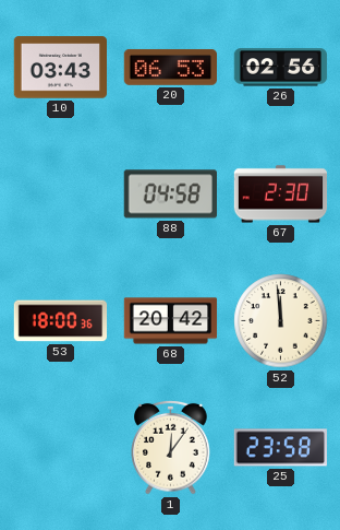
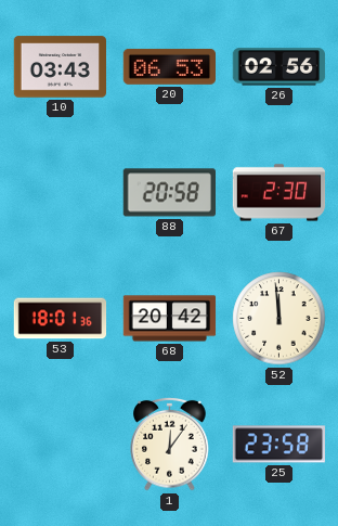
88: 04:58 -> 20:58 (169, 193)
53: 18:00 -> 18:01 (61, 319)
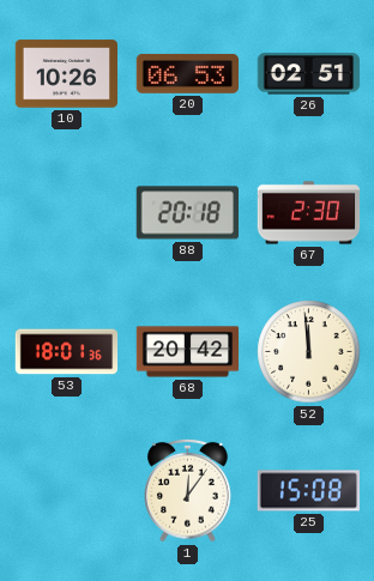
10: 03:43 -> 10:26 (66, 74)
26: 02:56 -> 02:51 (309, 74)
88: 20:58 -> 20:18 (187, 213)
25: 23:58 -> 15:08 (309, 491)
